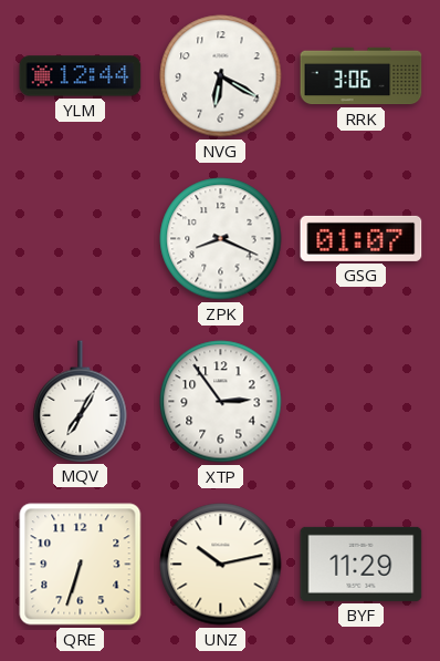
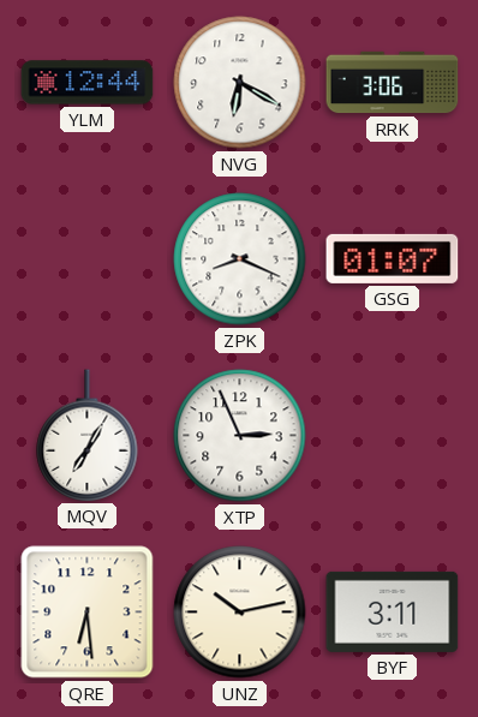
XTP: 2:54 -> 2:56 (240, 436)
QRE: 6:33 -> 6:29 (88, 613)
BYF: 11:29 -> 3:11 (393, 611)
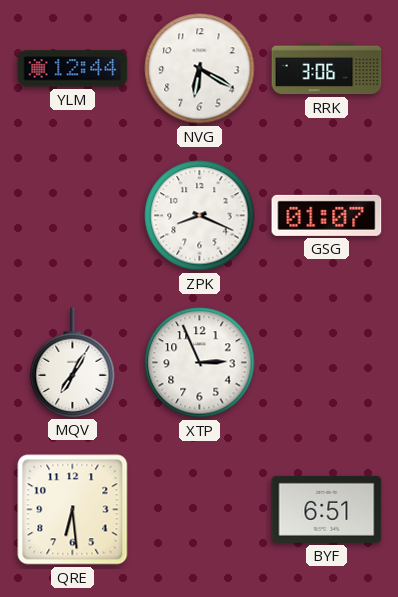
UNZ: 10:13 -> none (240, 613)
BYF: 3:11 -> 6:51 (327, 509)
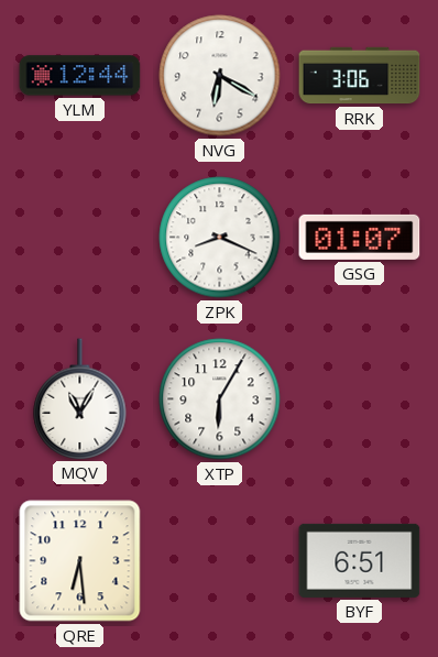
MQV: 7:05 -> 11:05 (80, 398)
XTP: 2:56 -> 6:05 (220, 399)
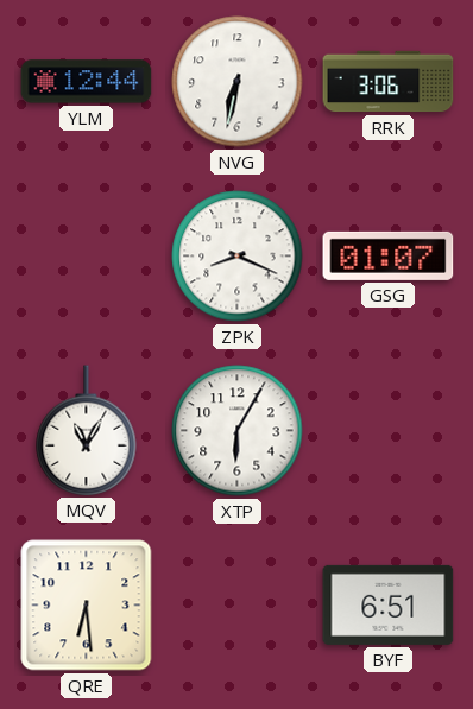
NVG: 6:20 -> 6:32 (238, 82)
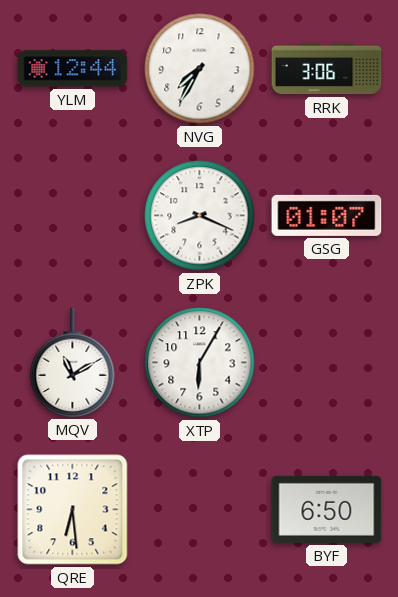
NVG: 6:32 -> 7:35 (200, 69)
MQV: 11:05 -> 11:10 (73, 362)
BYF: 6:51 -> 6:50 (327, 509)
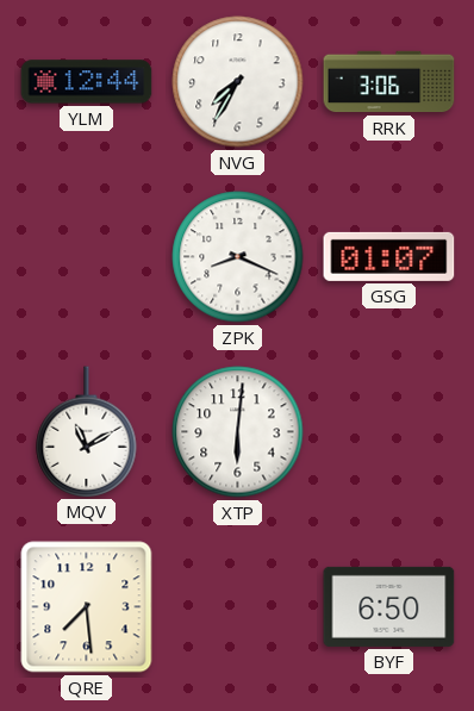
XTP: 6:05 -> 6:01 (238, 432)
QRE: 6:29 -> 7:29 (87, 607)
